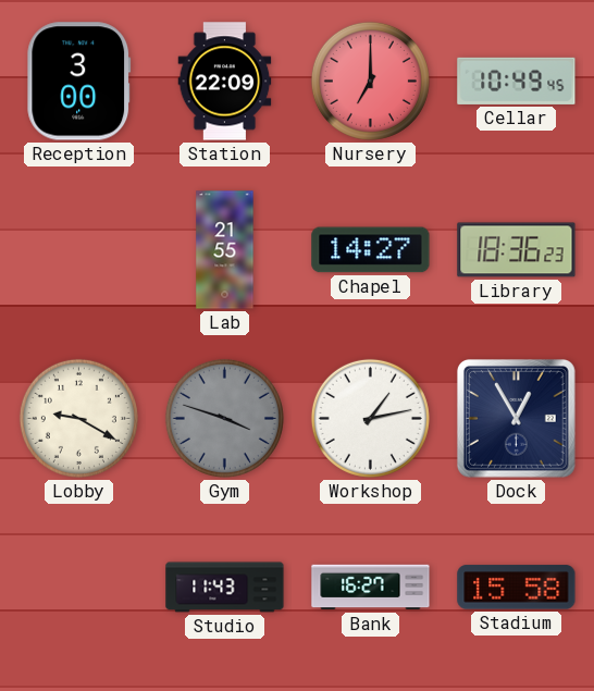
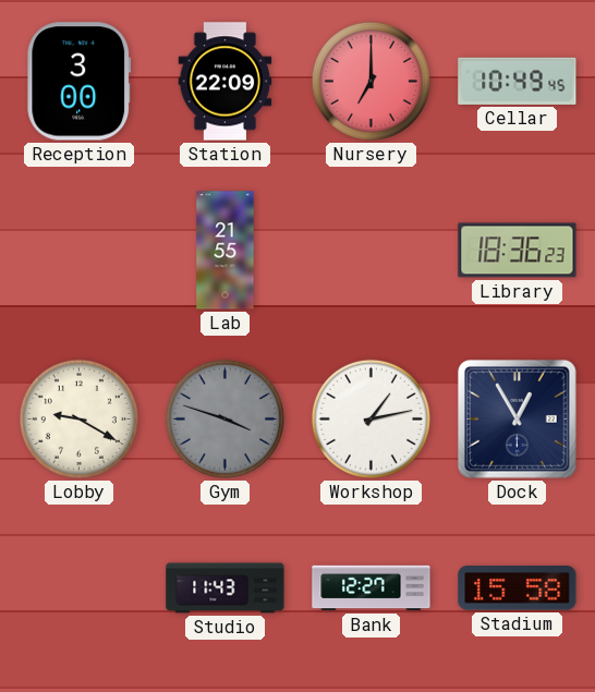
Chapel: 14:27 -> none (371, 250)
Bank: 16:27 -> 12:27 (372, 588)
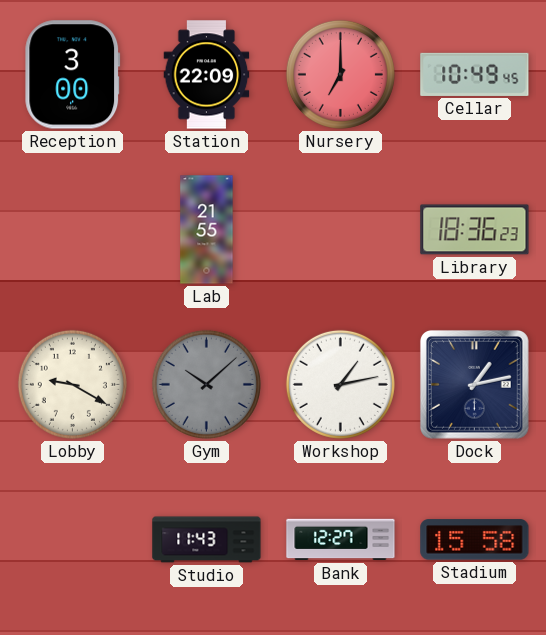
Gym: 3:48 -> 10:08 (206, 384)
Dock: 12:55 -> 1:13 (474, 384)
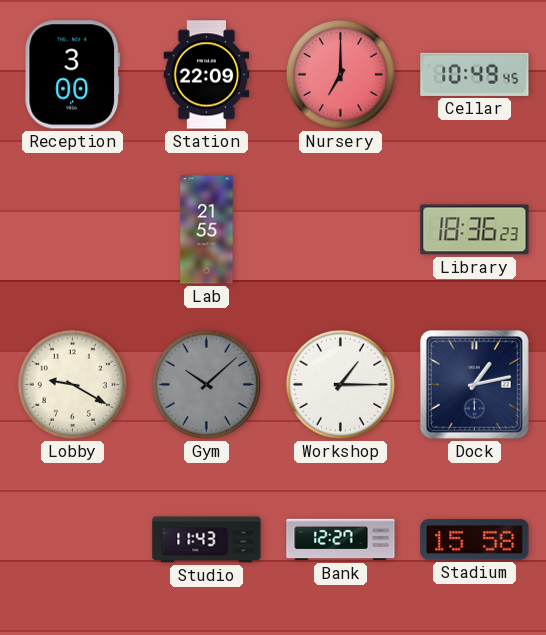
Workshop: 1:13 -> 1:15 (340, 384)
